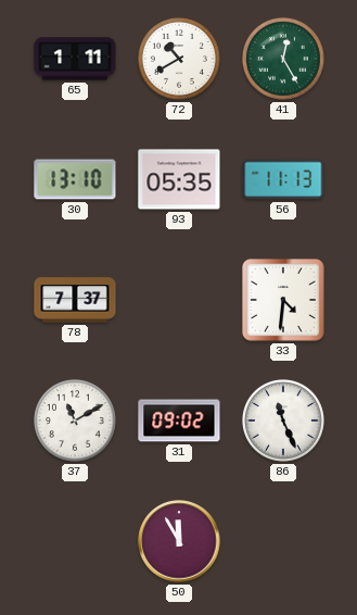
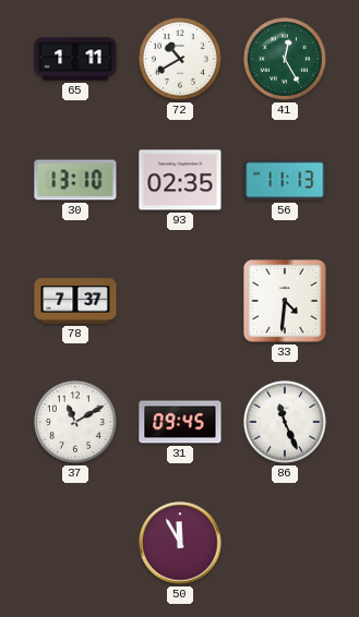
93: 05:35 -> 02:35 (180, 180)
31: 09:02 -> 09:45 (180, 422)
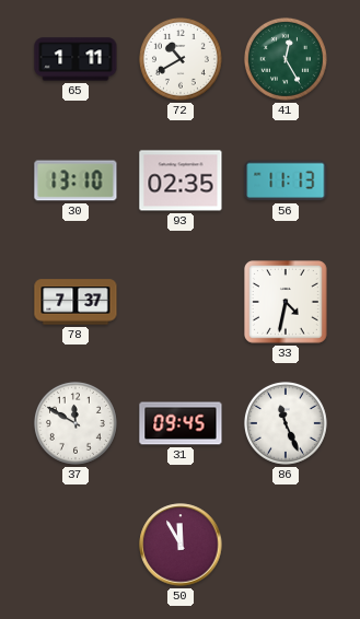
33: 4:31 -> 4:32 (287, 303)
37: 11:10 -> 11:50 (76, 423)
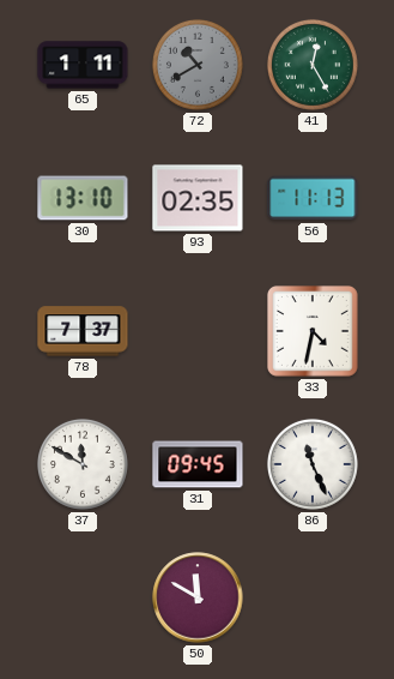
72 dial: white -> grey (198, 65)
50: 11:55 -> 11:50 (198, 597)
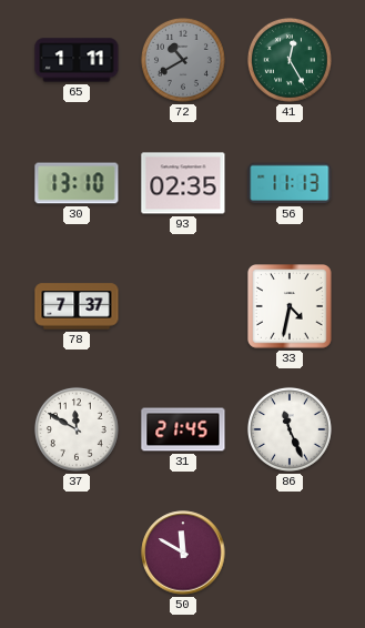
31: 09:45 -> 21:45 (183, 429)
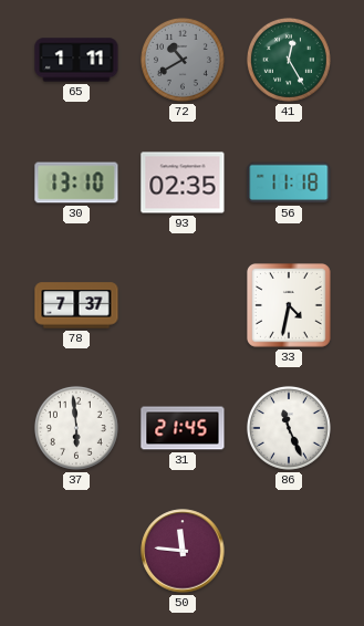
56: 11:13 -> 11:18 (289, 182)
37: 11:50 -> 5:59 (76, 428)
50: 11:50 -> 11:46 (183, 551)
